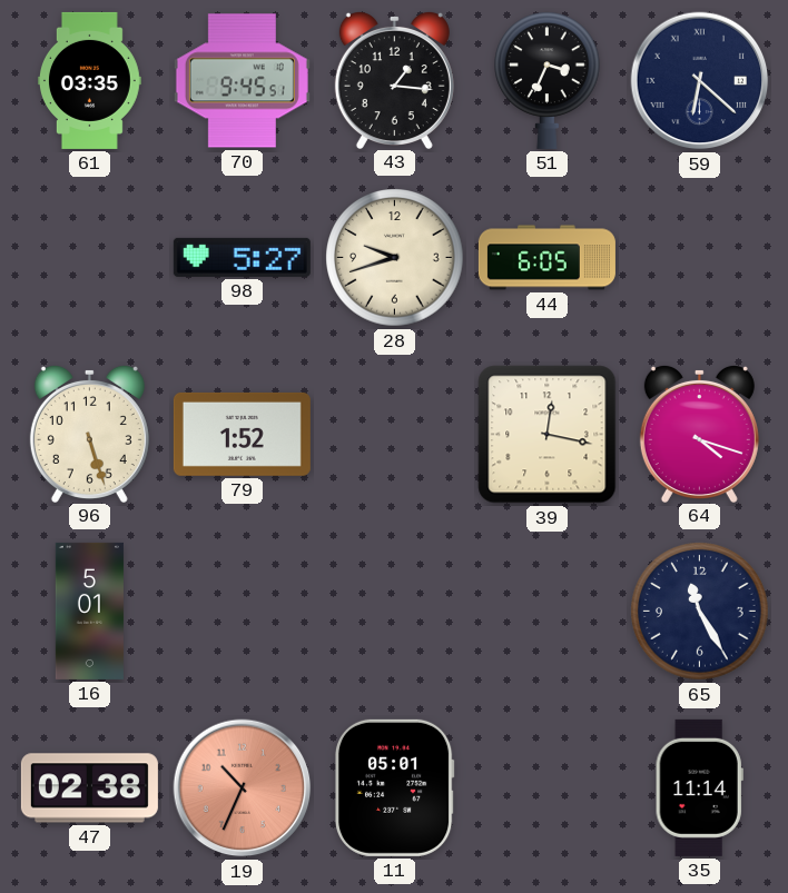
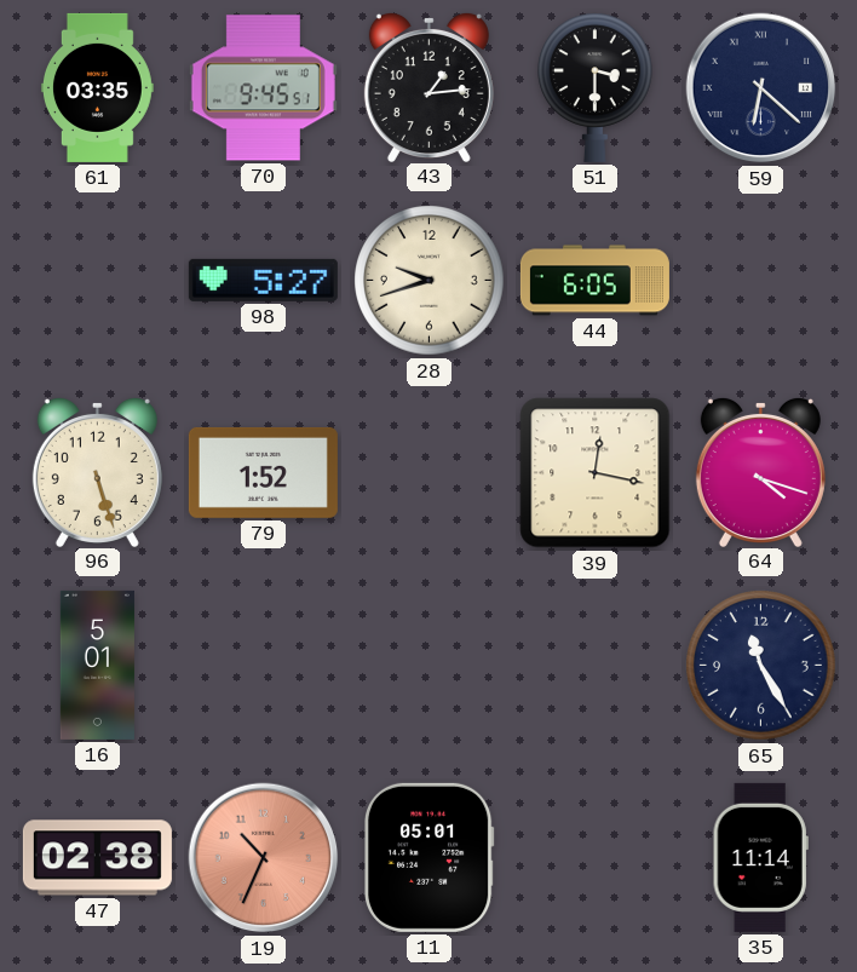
43: 1:16 -> 1:14 (428, 86)
51: 3:34 -> 3:30 (596, 87)
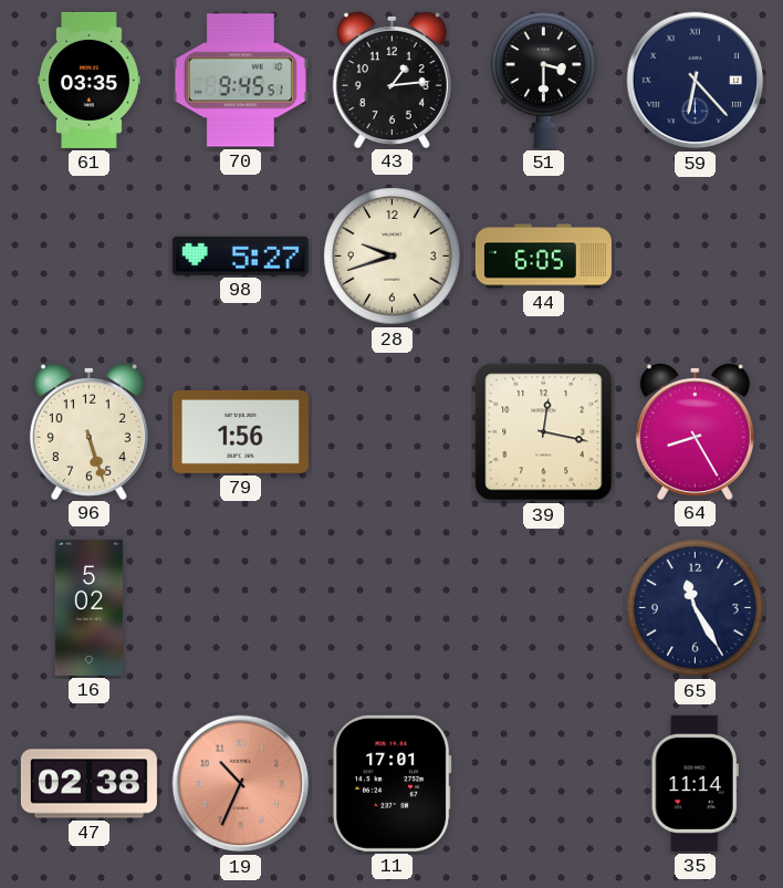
59: 6:22 -> 6:23 (696, 81)
79: 1:52 -> 1:56 (240, 431)
64: 4:18 -> 8:25 (695, 430)
16: 5:01 -> 5:02 (88, 607)
11: 05:01 -> 17:01 (391, 783)
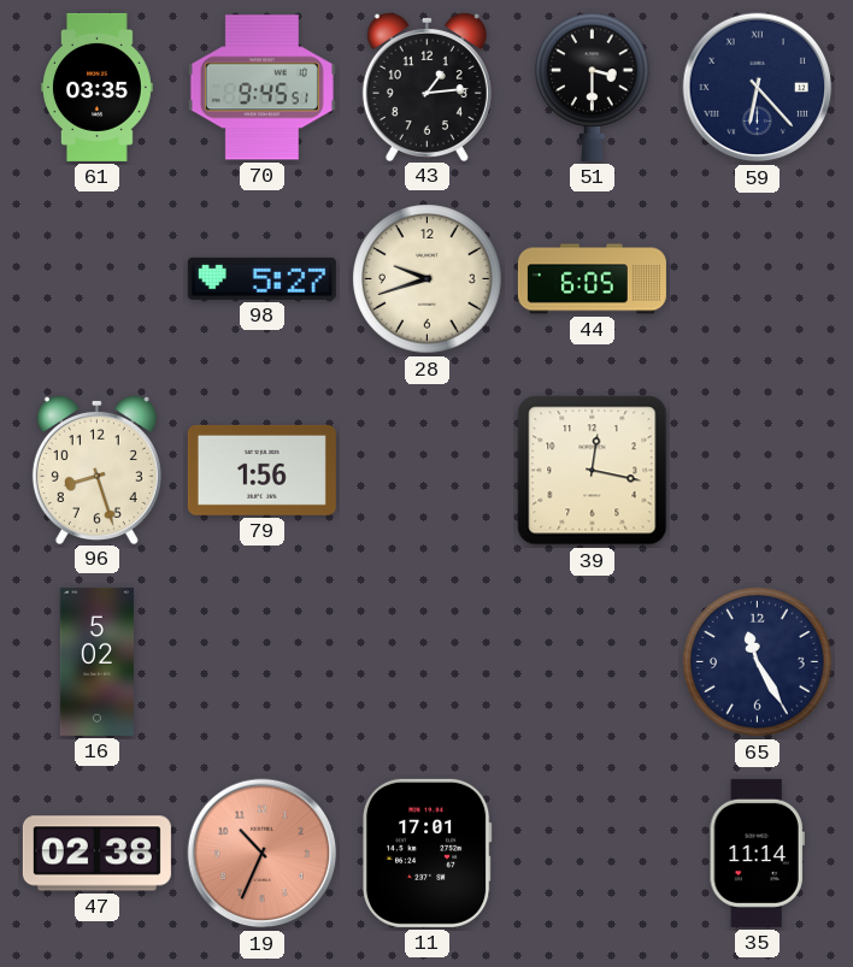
96: 5:27 -> 8:27 (96, 468)
64: 8:25 -> none (695, 430)
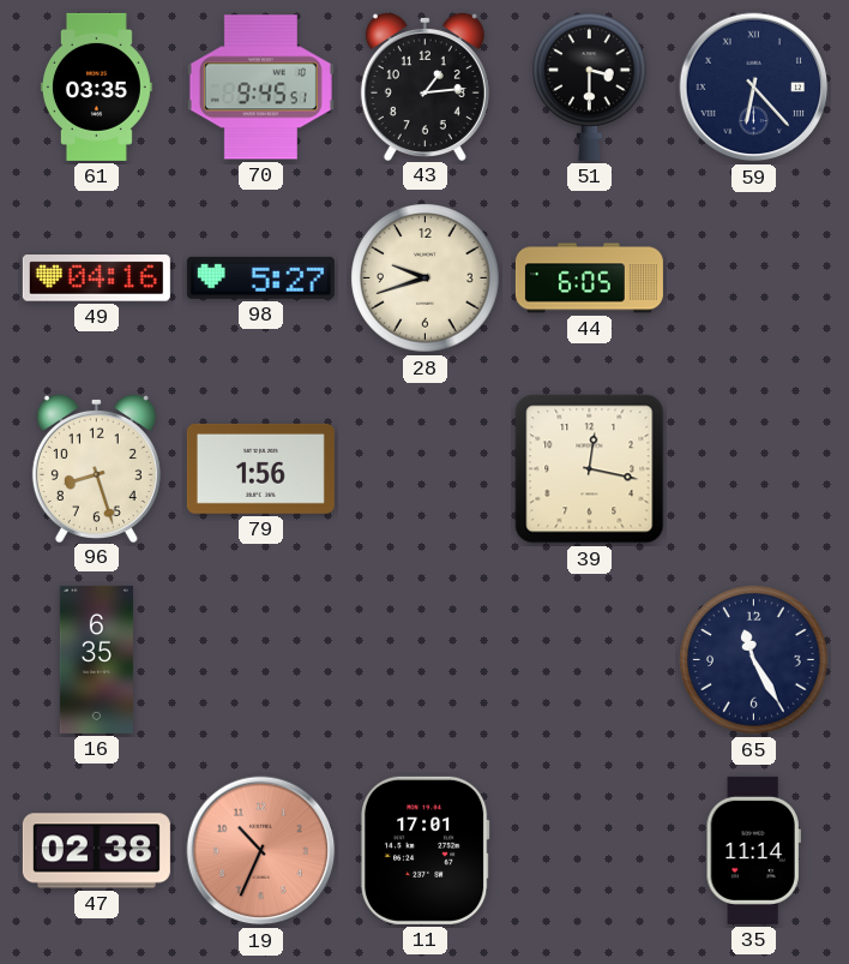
49: none -> 04:16 (96, 279)
16: 5:02 -> 6:35 (96, 659)
